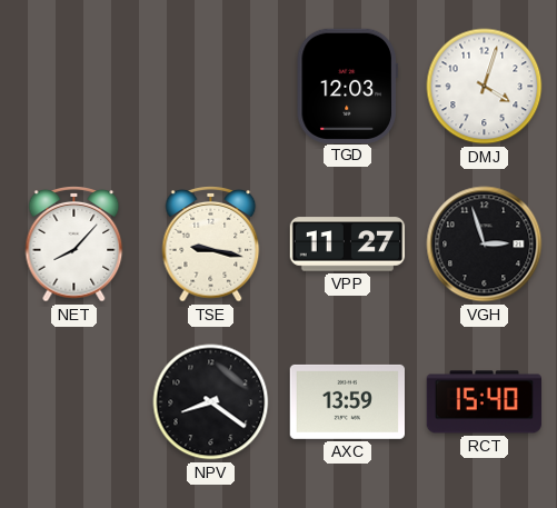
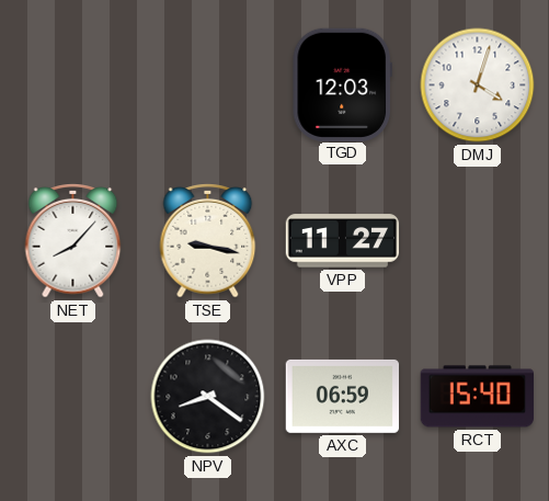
VGH: 2:57 -> none (485, 245)
AXC: 13:59 -> 06:59 (342, 396)
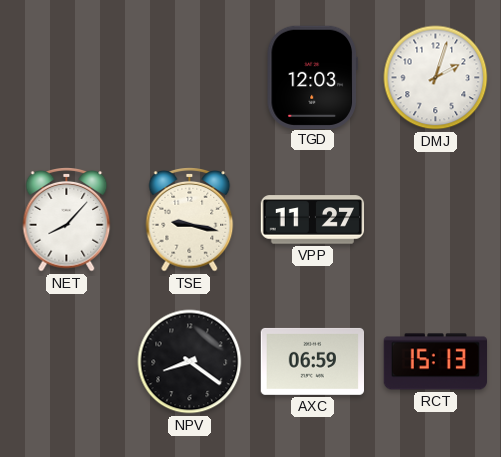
DMJ: 4:03 -> 2:03 (436, 78)
RCT: 15:40 -> 15:13 (435, 362)
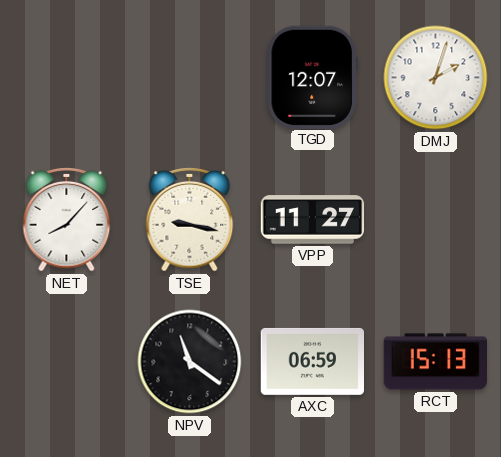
TGD: 12:03 -> 12:07 (312, 77)
NPV: 8:21 -> 11:21 (190, 362)
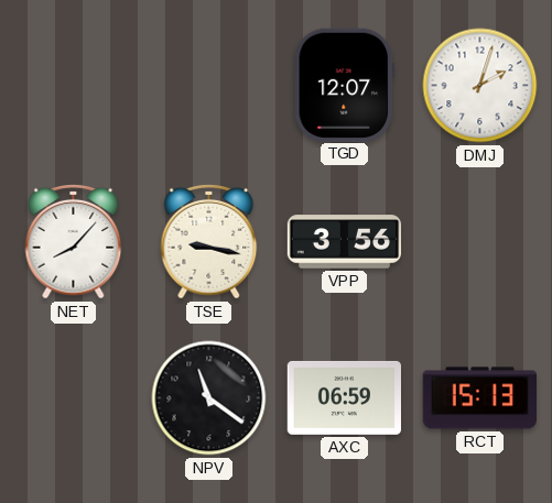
VPP: 11:27 -> 3:56 (345, 242)
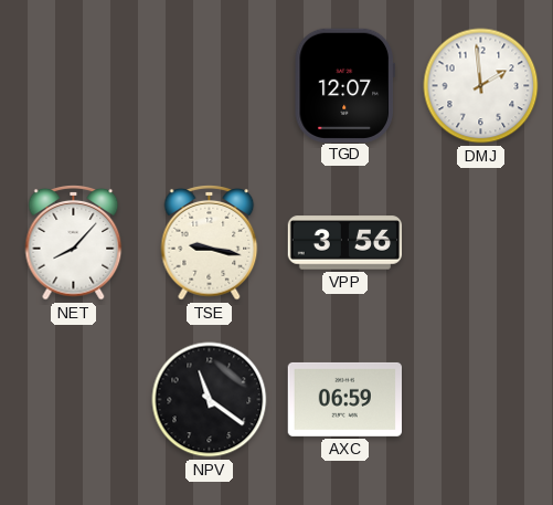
DMJ: 2:03 -> 1:59 (481, 86)
RCT: 15:13 -> none (479, 398)
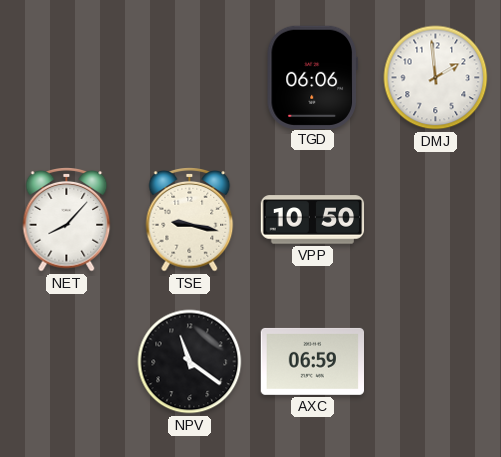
TGD: 12:07 -> 06:06 (312, 77)
VPP: 3:56 -> 10:50 (313, 220)
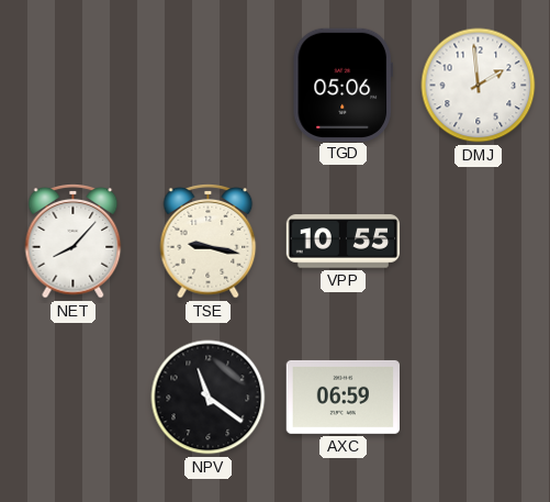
TGD: 06:06 -> 05:06 (343, 85)
VPP: 10:50 -> 10:55 (344, 242)
